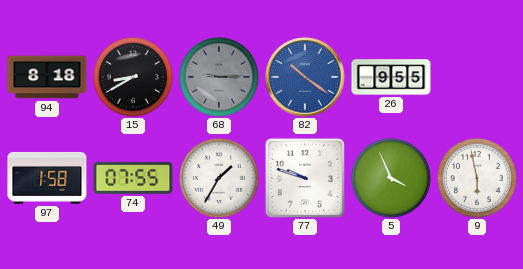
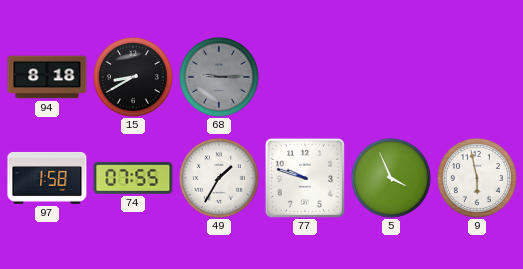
82: 10:21 -> none (305, 77)
26: 9:55 -> none (391, 77)
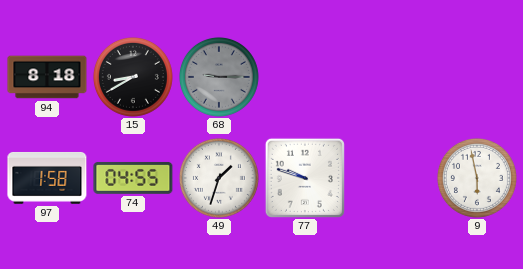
74: 07:55 -> 04:55 (133, 178)
49: 1:35 -> 1:33 (219, 178)
5: 3:56 -> none (391, 178)
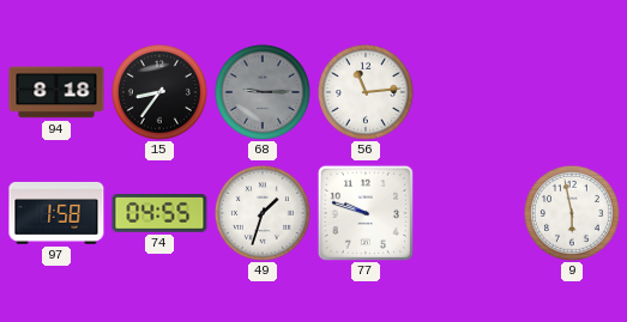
15: 8:40 -> 8:36 (159, 92)
56: none -> 11:14 (366, 92)
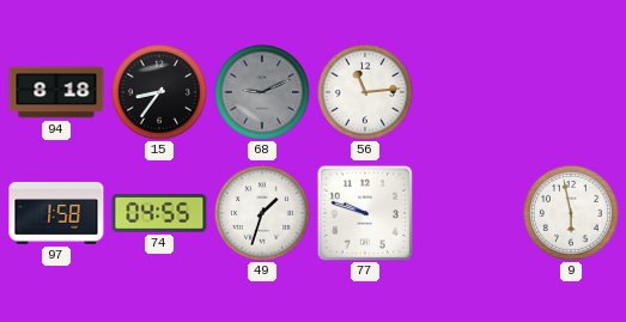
68: 9:15 -> 9:11 (262, 92)
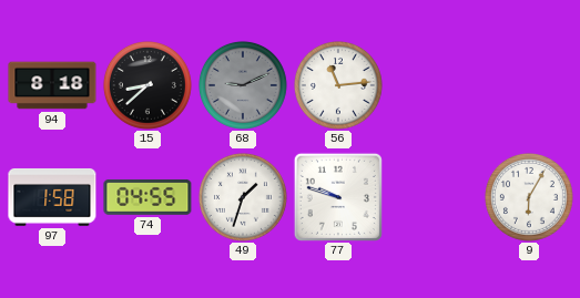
15: 8:36 -> 8:38 (147, 85)
9: 5:58 -> 6:05 (529, 197)
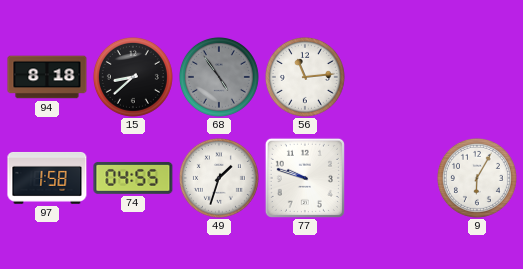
68: 9:11 -> 4:54 (219, 77)
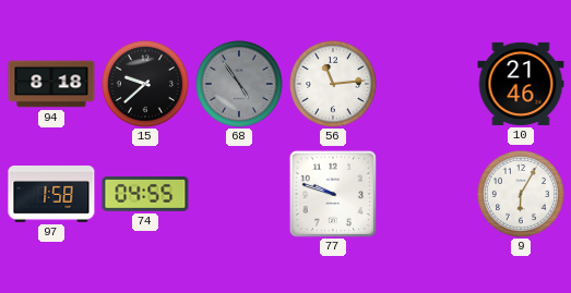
15: 8:38 -> 9:38 (145, 84)
10: none -> 21:46 (521, 84)
49: 1:33 -> none (219, 178)
